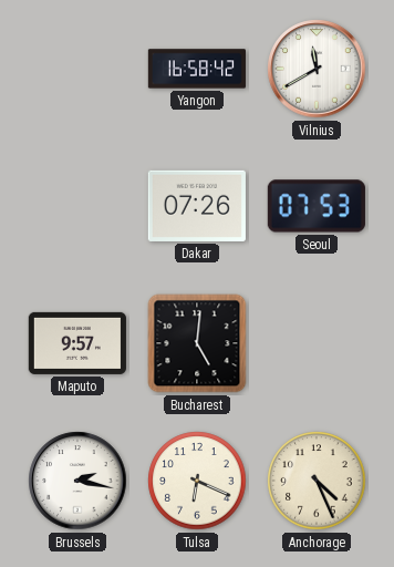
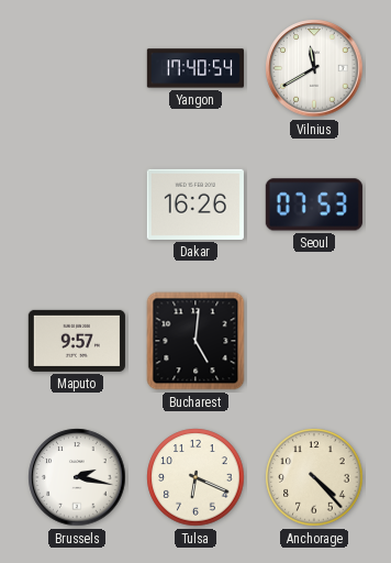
Yangon: 16:58 -> 17:40 (195, 68)
Dakar: 07:26 -> 16:26 (195, 205)
Anchorage: 4:26 -> 4:23 (314, 477)
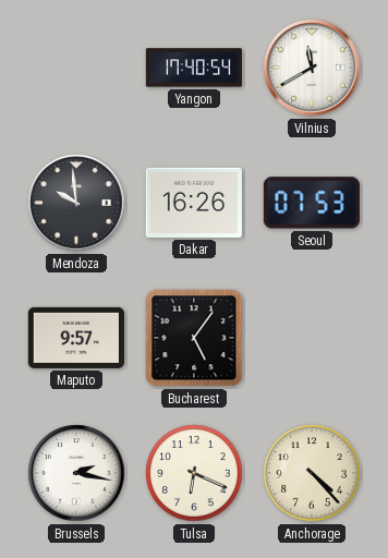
Mendoza: none -> 9:59 (76, 203)
Bucharest: 5:01 -> 5:06 (194, 338)
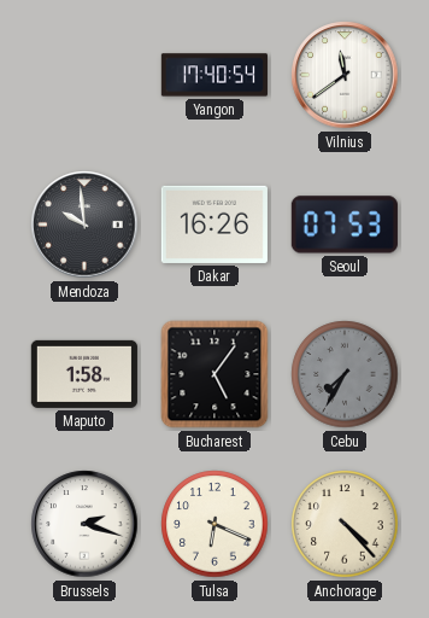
Vilnius: 11:40 -> 11:39 (345, 75)
Maputo: 9:57 -> 1:58 (84, 374)
Cebu: none -> 7:35 (345, 374)
Brussels: 2:17 -> 2:18 (84, 524)
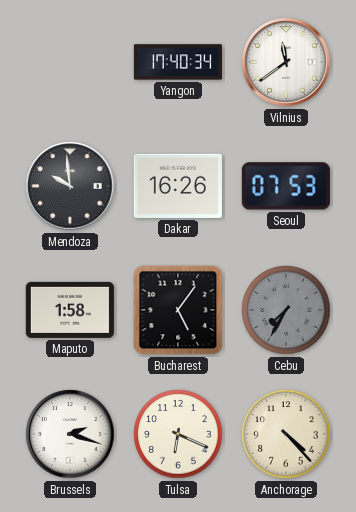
Yangon: 17:40:54 -> 17:40:34 (178, 62)
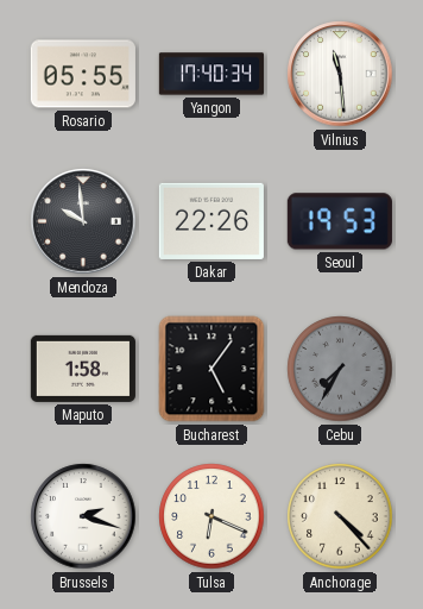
Rosario: none -> 05:55 (83, 74)
Vilnius: 11:39 -> 11:29 (340, 74)
Dakar: 16:26 -> 22:26 (211, 221)
Seoul: 07:53 -> 19:53 (340, 221)
